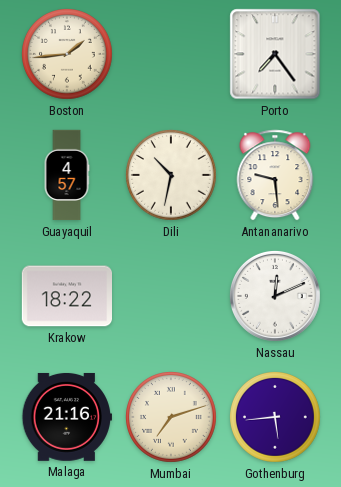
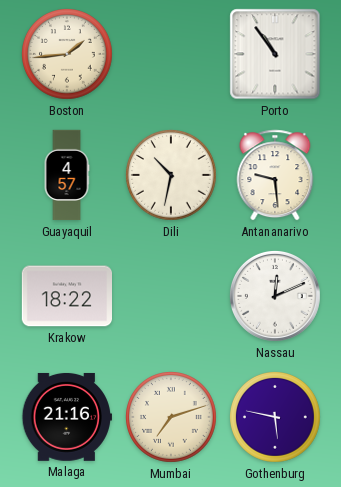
Porto: 7:24 -> 10:54 (275, 54)
Gothenburg: 5:44 -> 5:47 (276, 418)
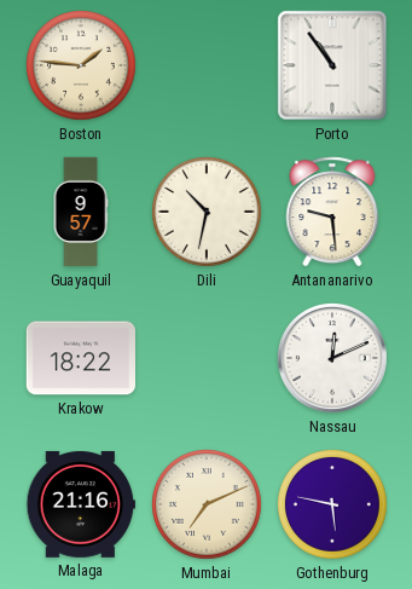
Boston: 1:44 -> 1:46 (82, 67)
Guayaquil: 4:57 -> 9:57 (81, 212)
Mumbai: 7:12 -> 7:11 (208, 506)
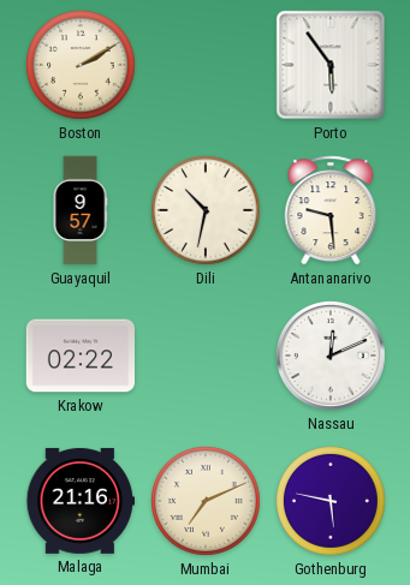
Boston: 1:46 -> 2:10 (82, 66)
Porto: 10:54 -> 5:54 (331, 65)
Krakow: 18:22 -> 02:22 (79, 356)
